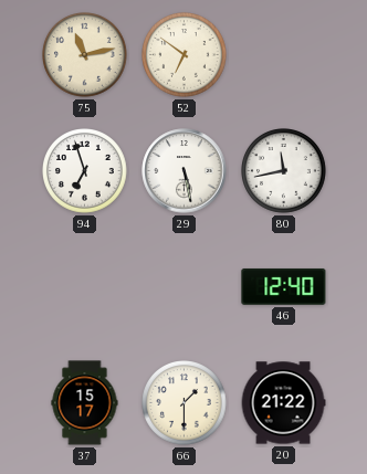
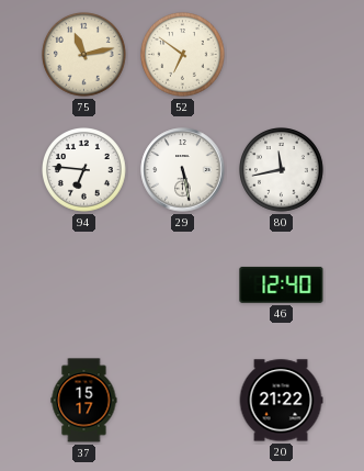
94: 6:57 -> 6:46 (84, 170)
66: 1:30 -> none (185, 403)
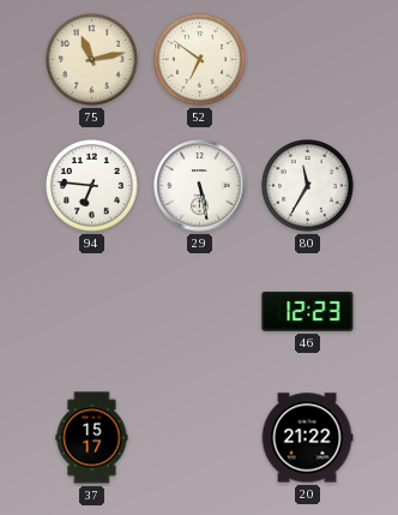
80: 11:43 -> 11:35 (308, 186)
46: 12:40 -> 12:23 (308, 311)
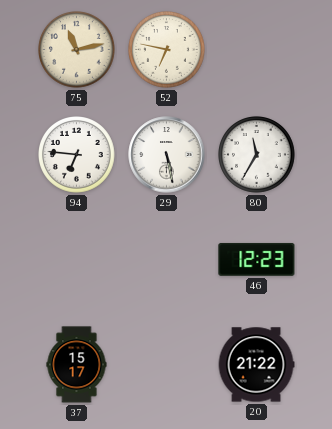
52: 6:51 -> 6:47 (167, 50)
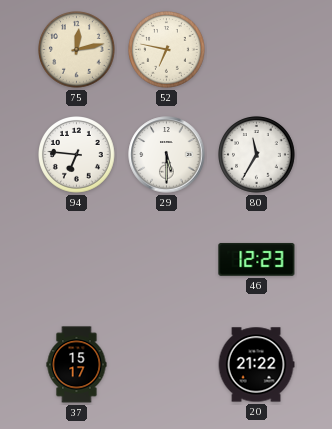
75: 11:13 -> 12:13 (77, 50)
29: 5:28 -> 5:30 (167, 155)
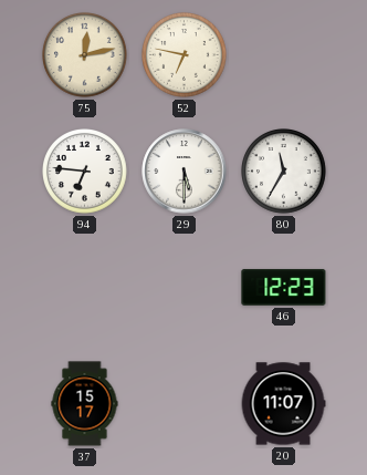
20: 21:22 -> 11:07 (283, 404)
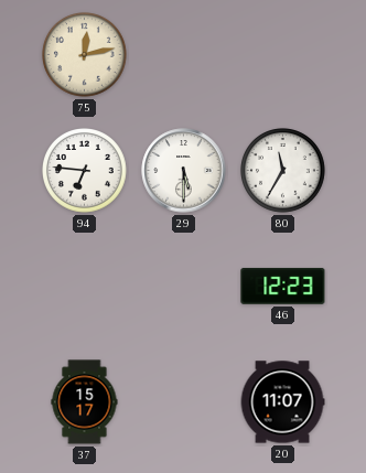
52: 6:47 -> none (185, 55)
